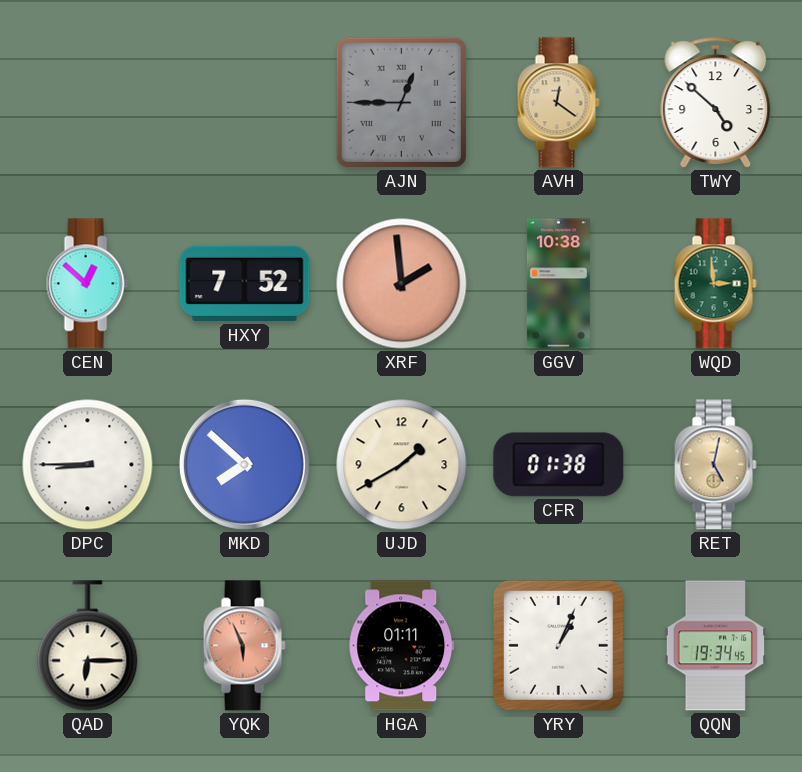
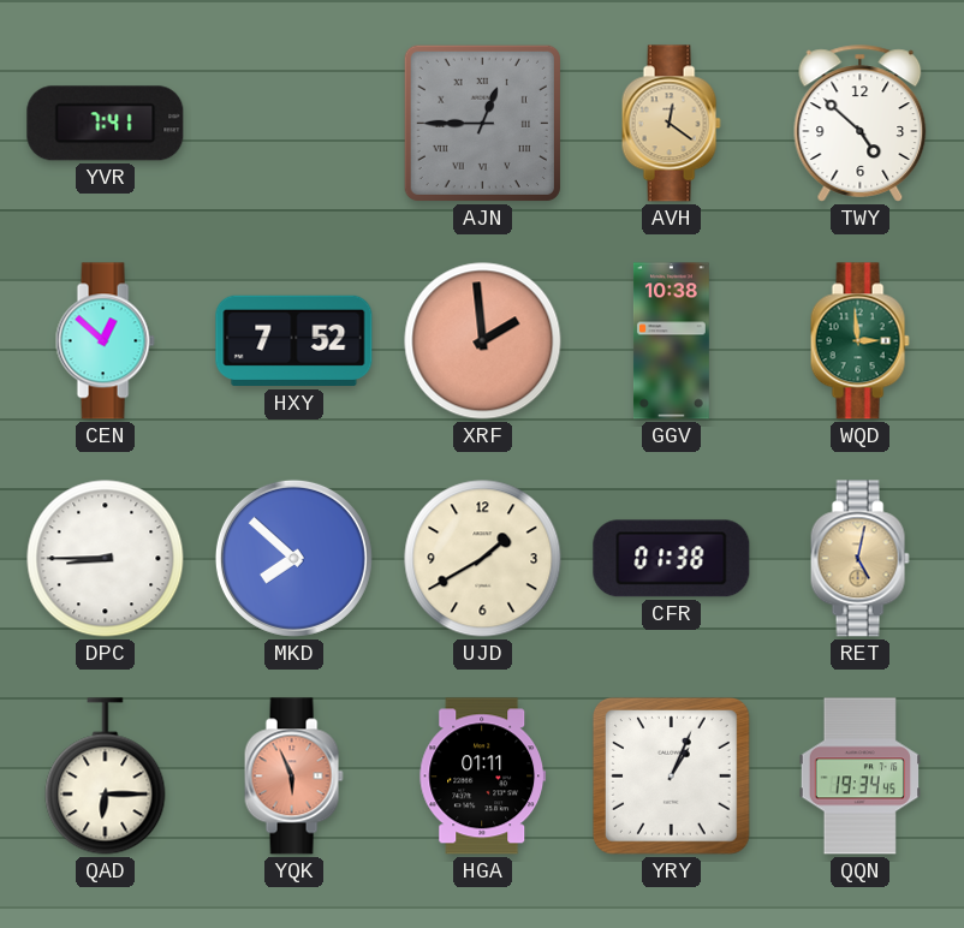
YVR: none -> 7:41 (106, 124)
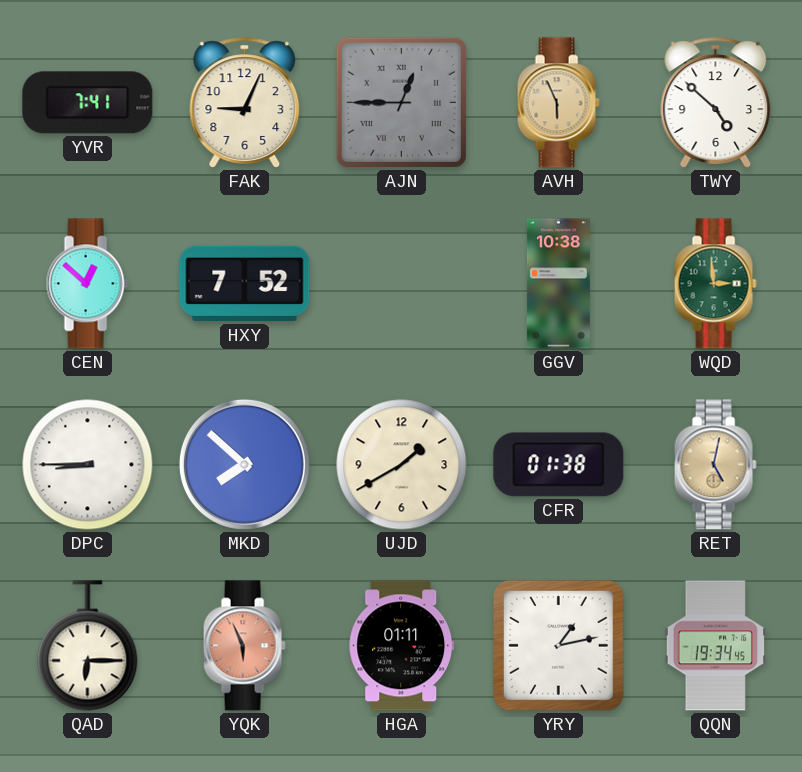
FAK: none -> 9:04 (245, 103)
AVH: 12:21 -> 5:56 (558, 103)
XRF: 1:59 -> none (483, 341)
YRY: 1:04 -> 1:13 (558, 645)
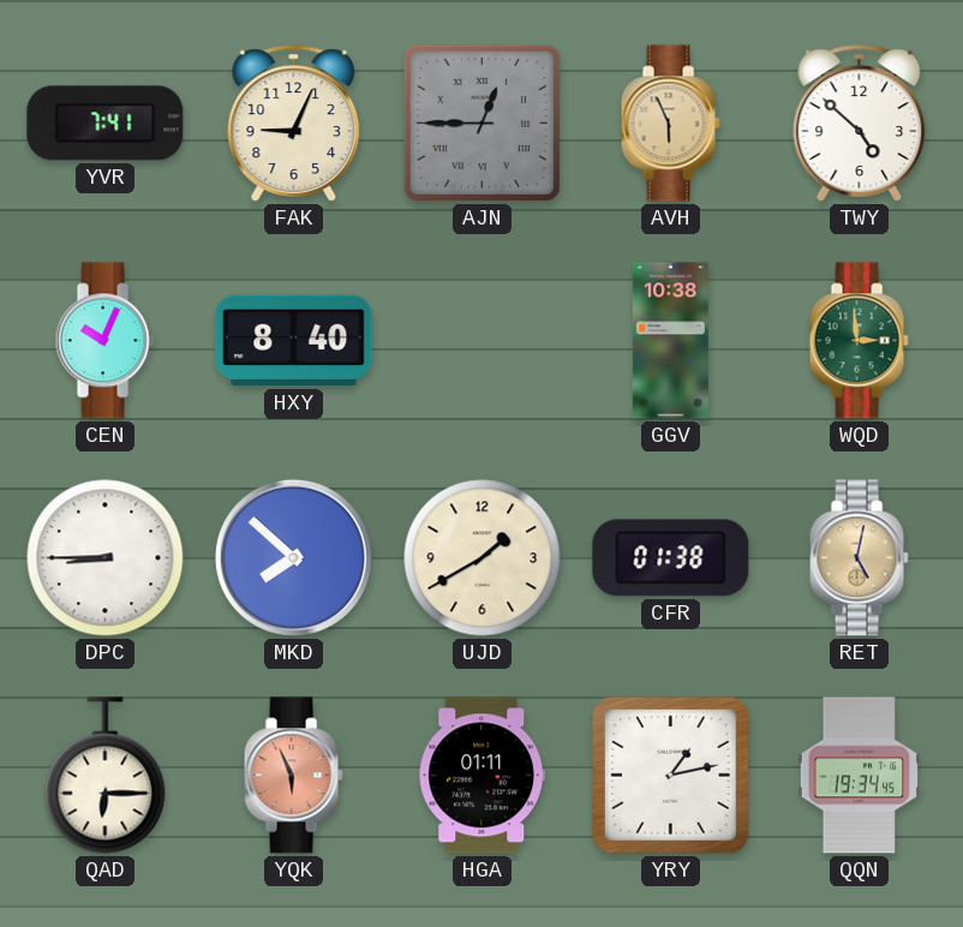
CEN: 12:52 -> 10:04 (104, 341)
HXY: 7:52 -> 8:40 (294, 341)
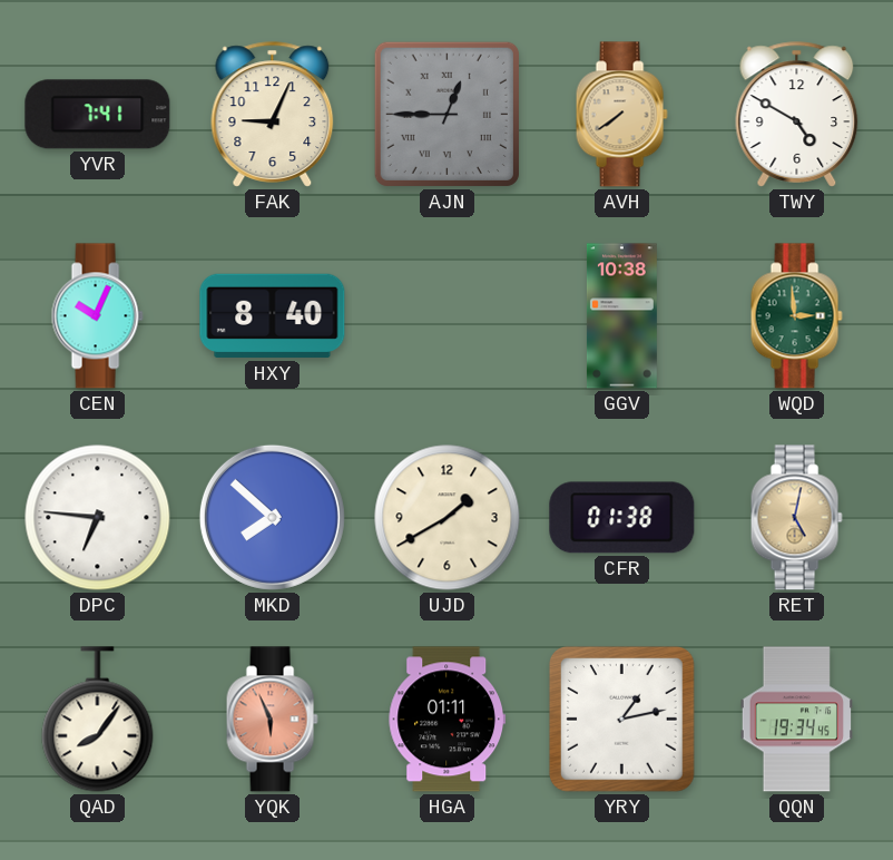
AVH: 5:56 -> 7:39 (621, 115)
TWY: 4:52 -> 4:50 (797, 115)
DPC: 8:45 -> 6:46 (98, 518)
QAD: 6:15 -> 8:06 (98, 720)
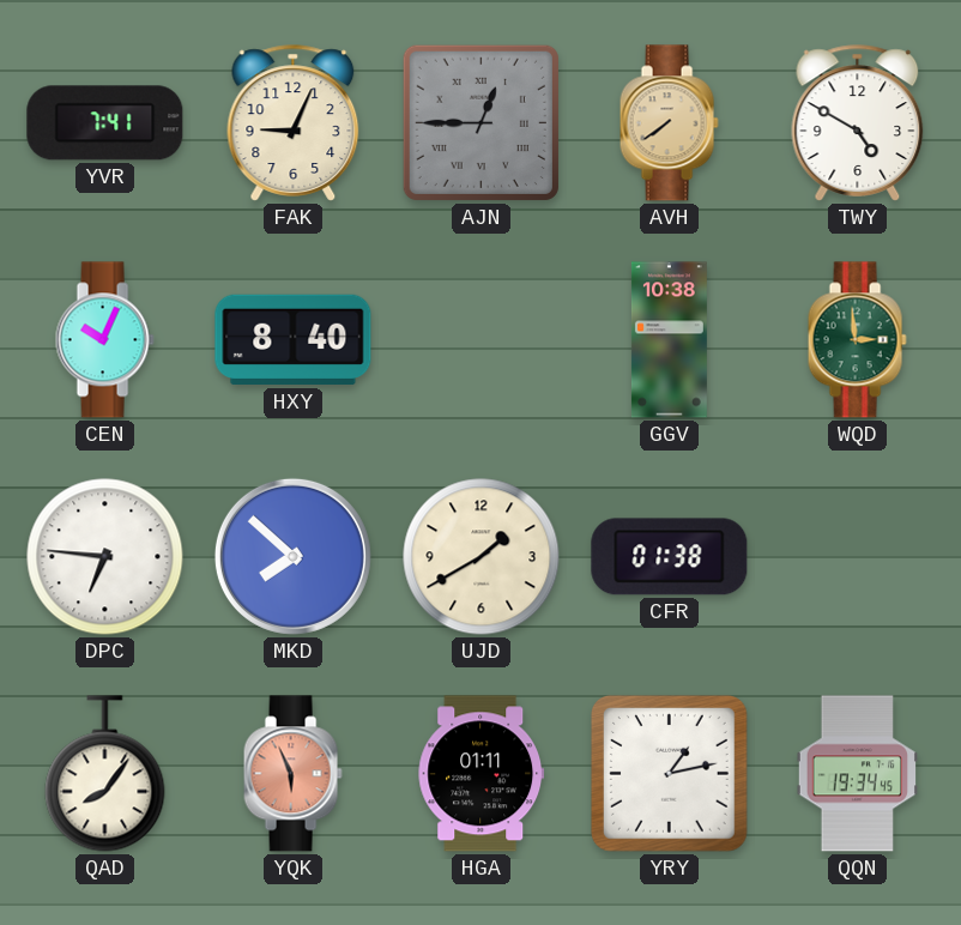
RET: 5:02 -> none (796, 518)
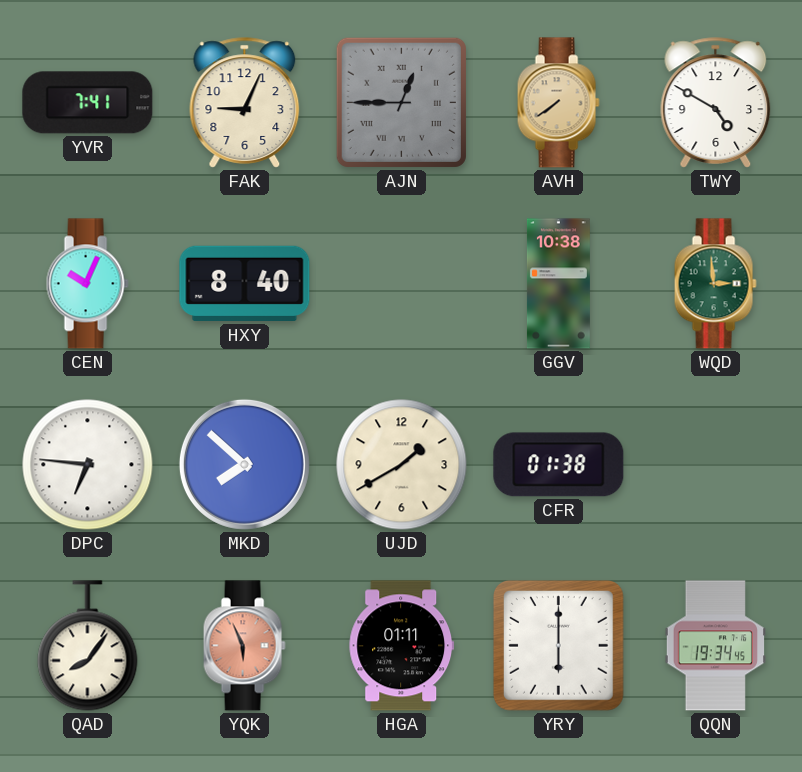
YRY: 1:13 -> 6:00 (558, 645)
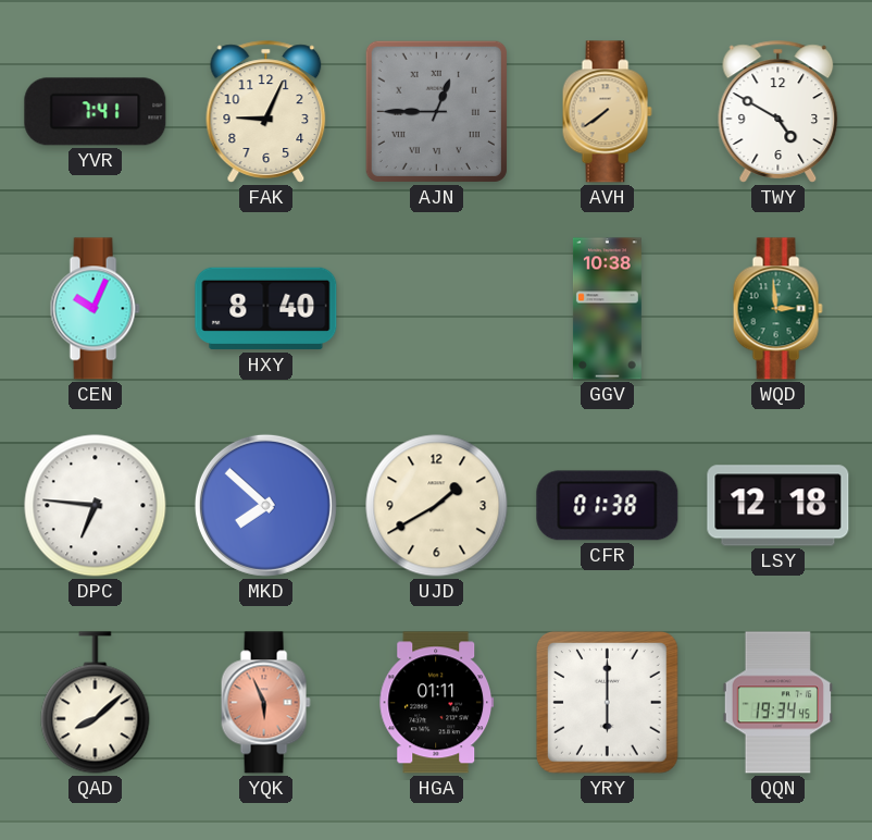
LSY: none -> 12:18 (778, 506)
QAD: 8:06 -> 8:08 (96, 703)
